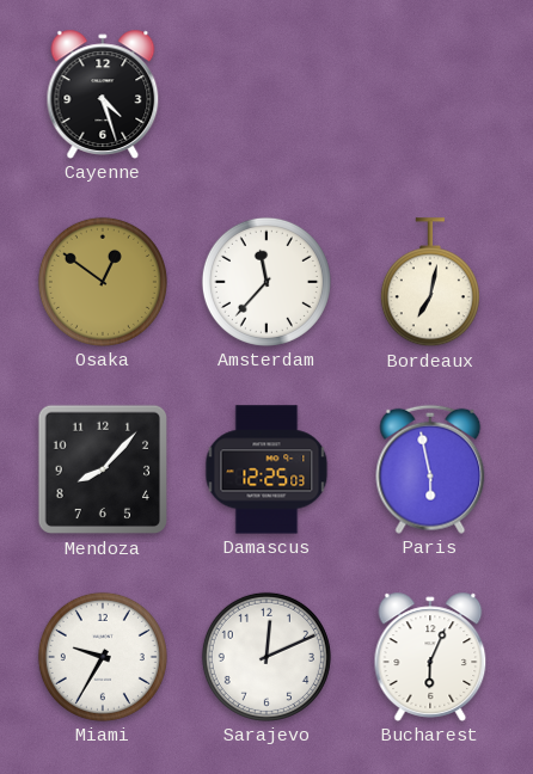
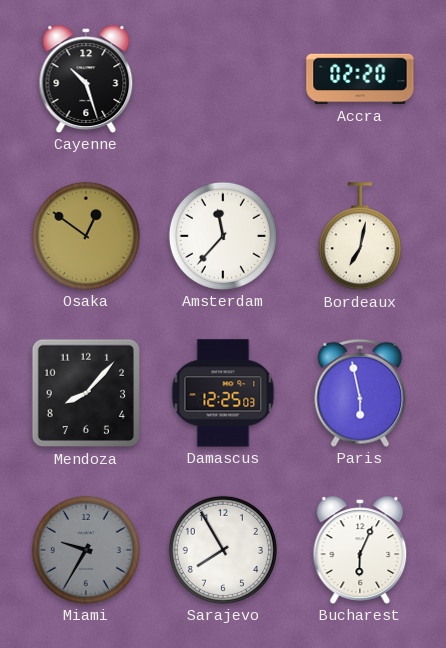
Cayenne: 4:27 -> 10:27 (86, 79)
Accra: none -> 02:20 (360, 79)
Miami dial: white -> grey (86, 550)
Sarajevo: 12:11 -> 7:55 (223, 550)
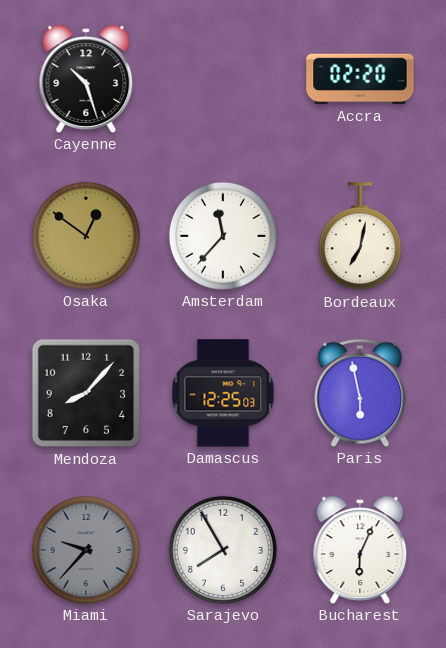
Miami: 9:35 -> 9:37 (86, 550)
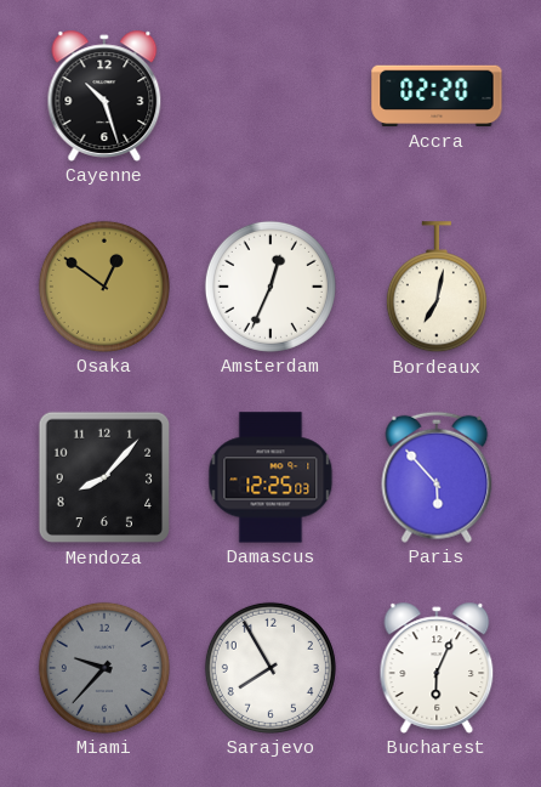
Amsterdam: 11:37 -> 12:34 (270, 287)
Paris: 5:58 -> 5:53 (437, 477)
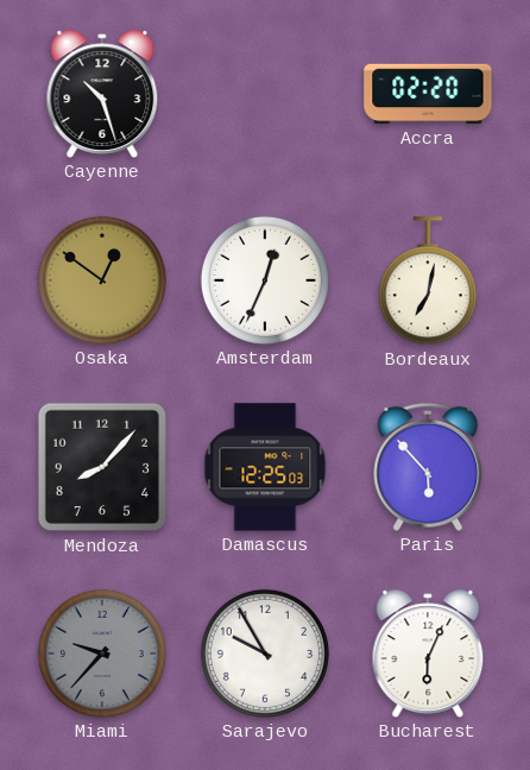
Sarajevo: 7:55 -> 9:55 (265, 654)
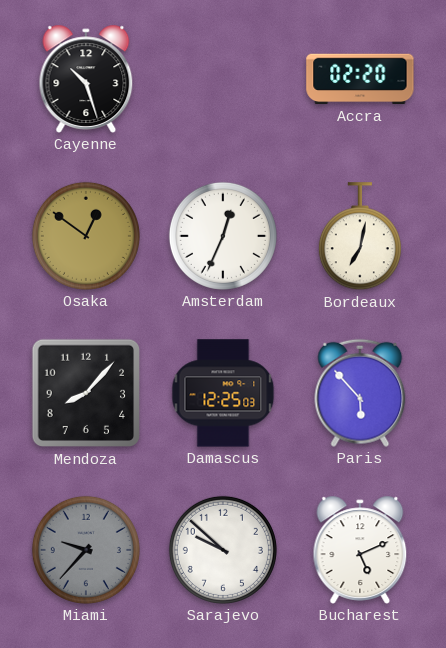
Sarajevo: 9:55 -> 9:52 (223, 550)
Bucharest: 6:04 -> 5:11 (360, 550)
